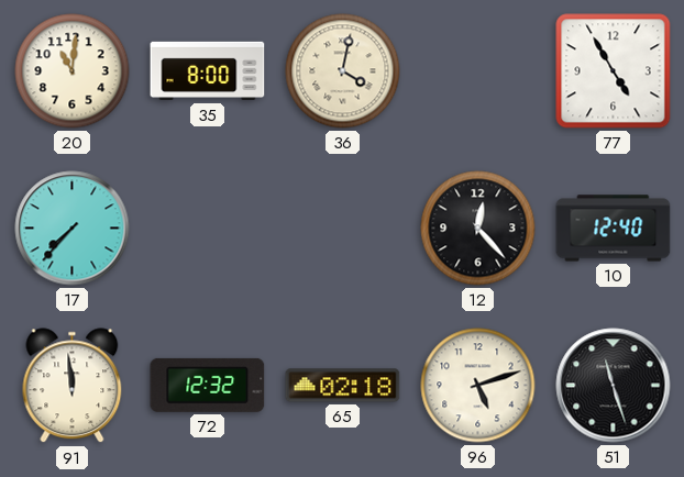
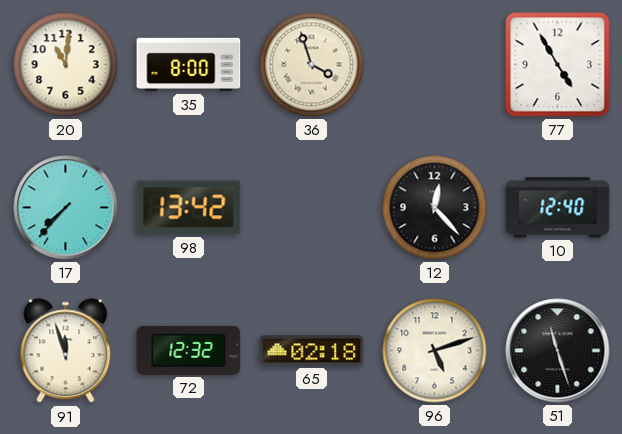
36: 4:02 -> 3:57 (312, 65)
98: none -> 13:42 (189, 208)
91: 11:59 -> 11:57 (66, 351)
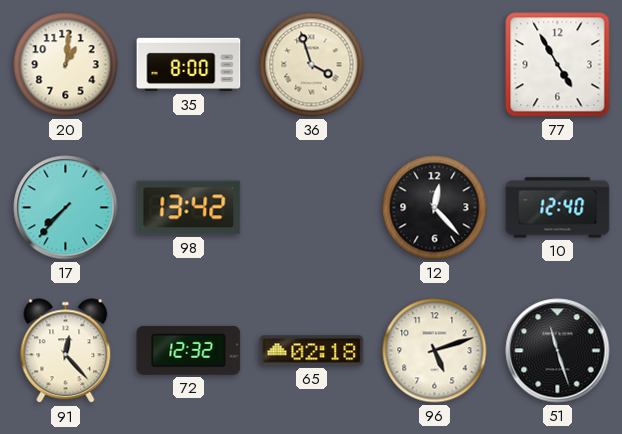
20: 11:01 -> 1:01 (66, 65)
91: 11:57 -> 12:23 (66, 351)
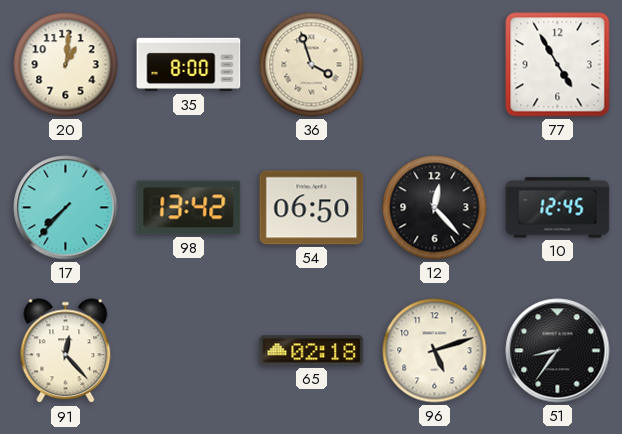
54: none -> 06:50 (312, 208)
10: 12:40 -> 12:45 (558, 208)
72: 12:32 -> none (189, 350)
51: 11:27 -> 8:36 (558, 351)
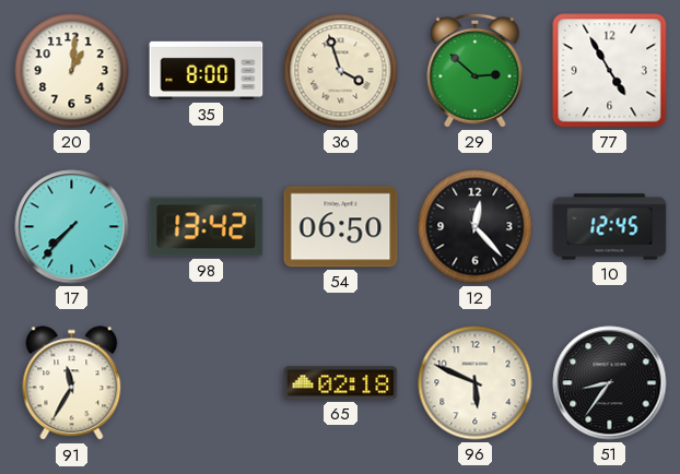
29: none -> 2:52 (476, 70)
91: 12:23 -> 11:35 (72, 383)
96: 5:12 -> 5:49 (476, 383)
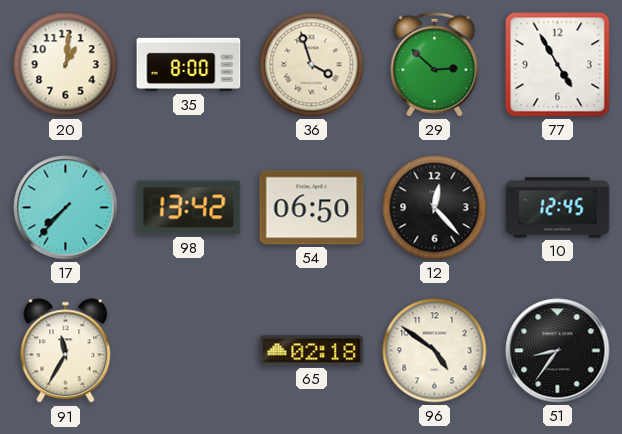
96: 5:49 -> 4:51 (435, 351)
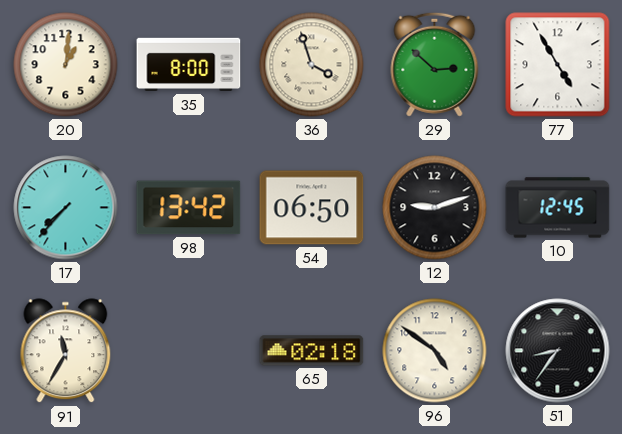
12: 12:23 -> 9:12 (435, 208)
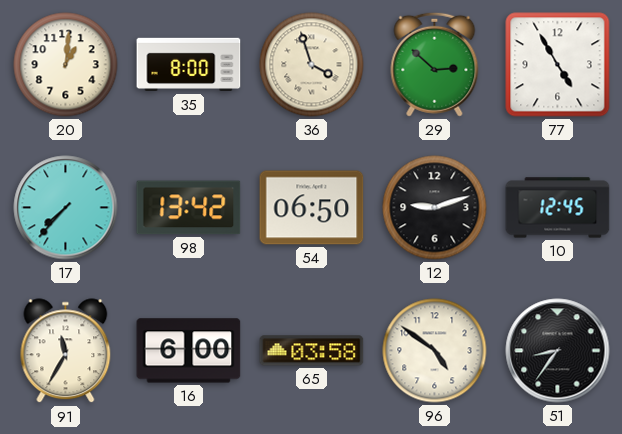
16: none -> 6:00 (189, 351)
65: 02:18 -> 03:58 (312, 351)
